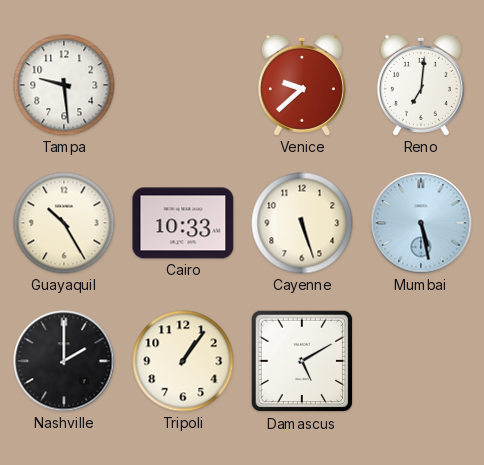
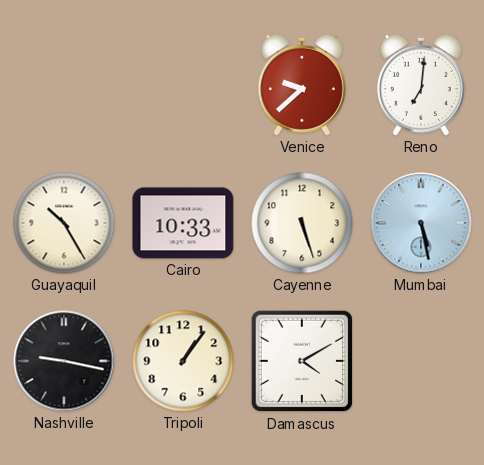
Tampa: 9:29 -> none (64, 85)
Nashville: 2:00 -> 9:17 (64, 361)
Damascus: 5:10 -> 4:10 (302, 361)
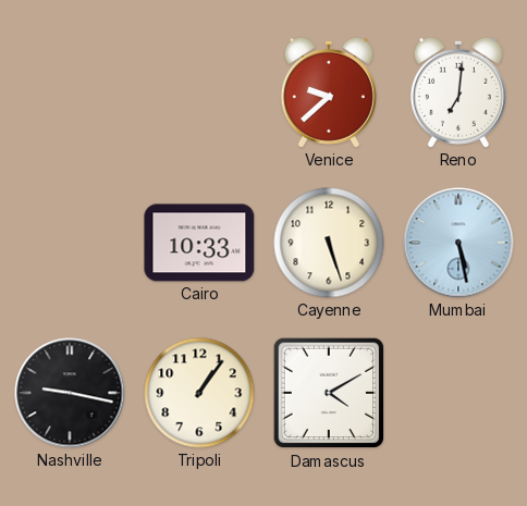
Guayaquil: 10:25 -> none (64, 223)
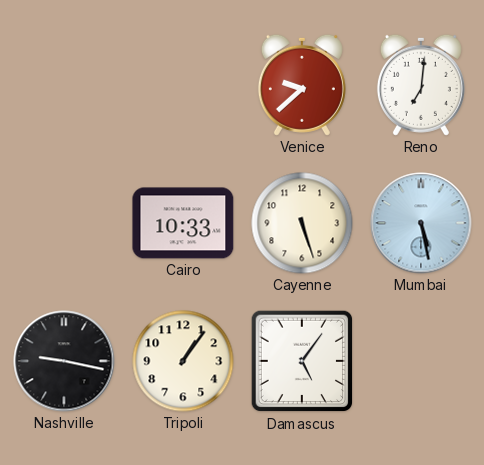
Damascus: 4:10 -> 5:06 (302, 361)
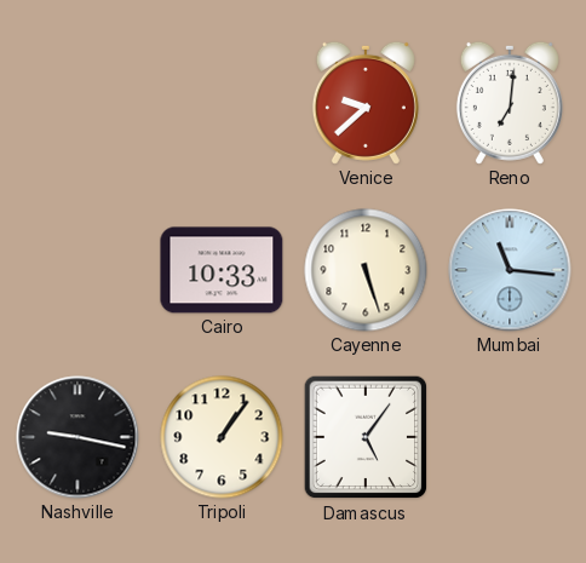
Mumbai: 5:28 -> 11:16 (510, 270)
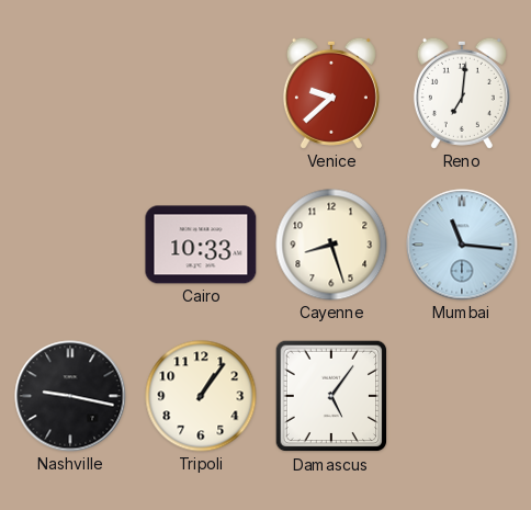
Cayenne: 5:27 -> 8:27 (331, 245)
